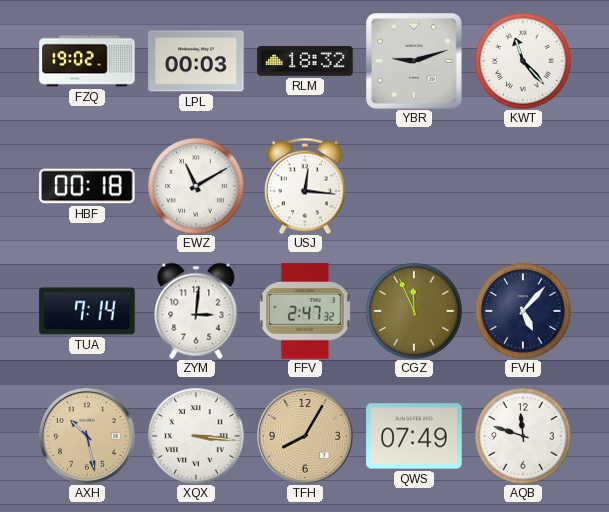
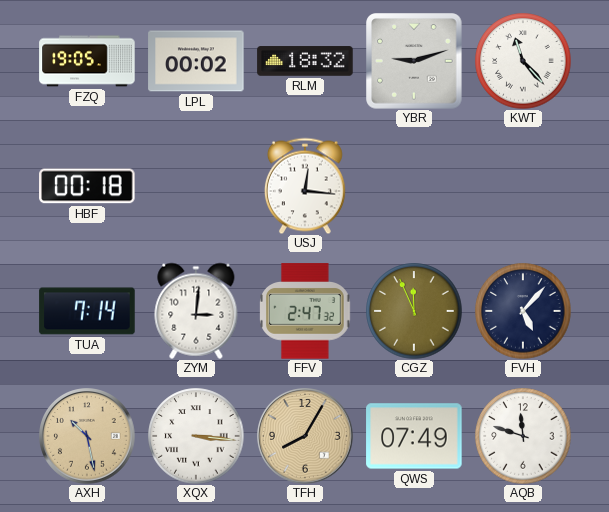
FZQ: 19:02 -> 19:05 (87, 61)
LPL: 00:03 -> 00:02 (196, 61)
EWZ: 11:10 -> none (196, 186)
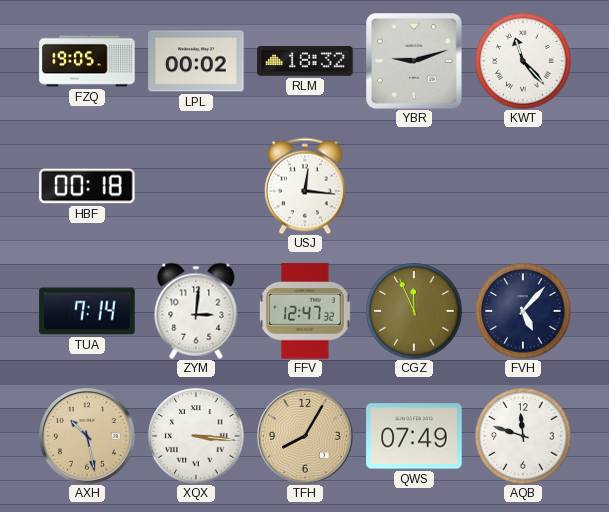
FFV: 2:47 -> 12:47 (306, 311)
